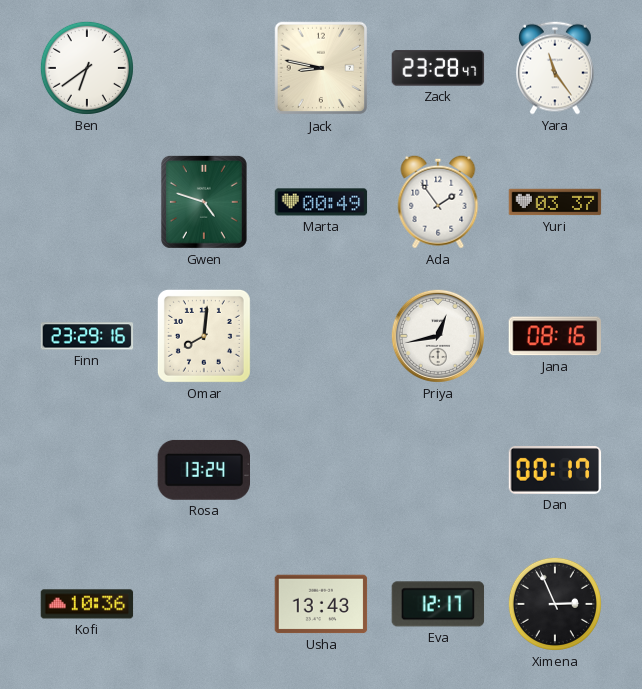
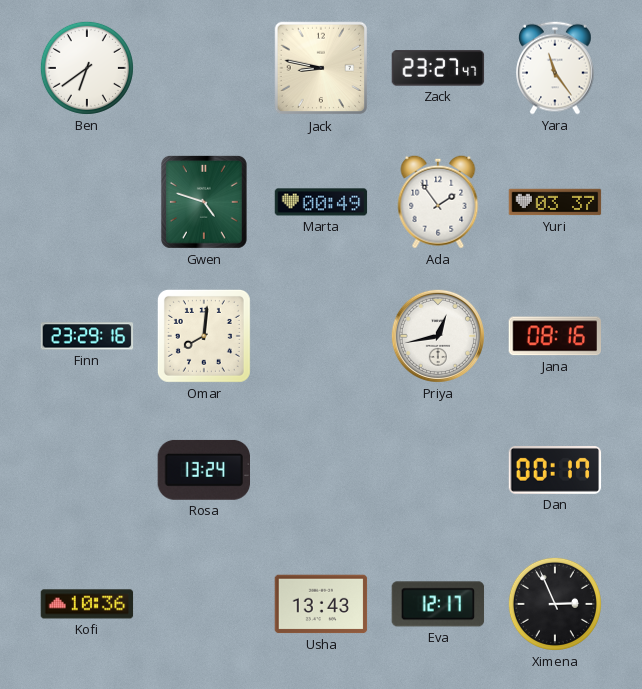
Zack: 23:28 -> 23:27 (438, 68)
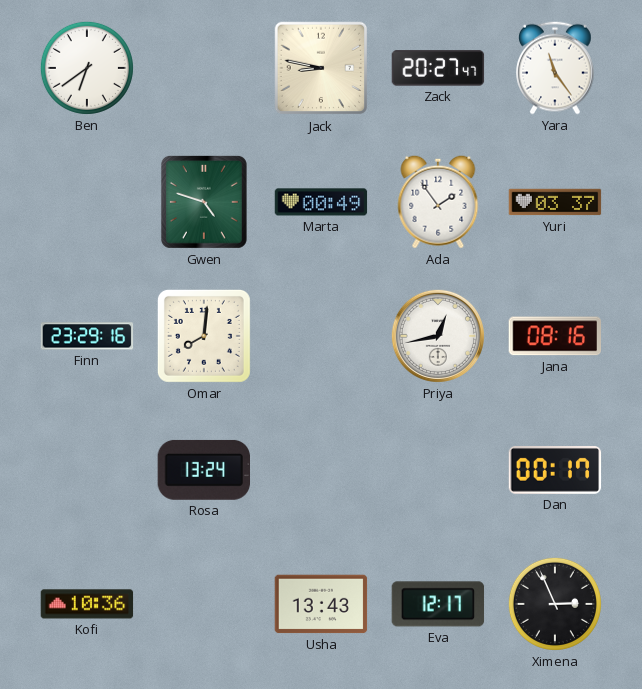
Zack: 23:27 -> 20:27 (438, 68)
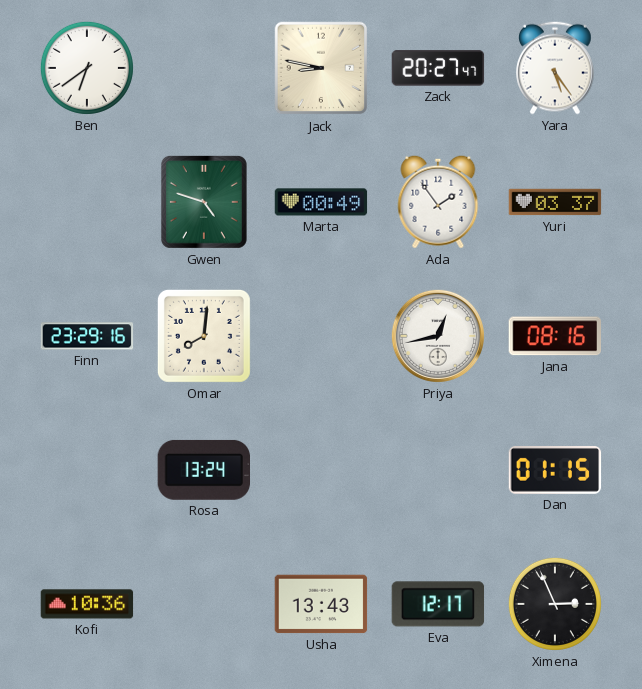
Yara: 11:24 -> 5:24 (555, 68)
Dan: 00:17 -> 01:15 (555, 471)
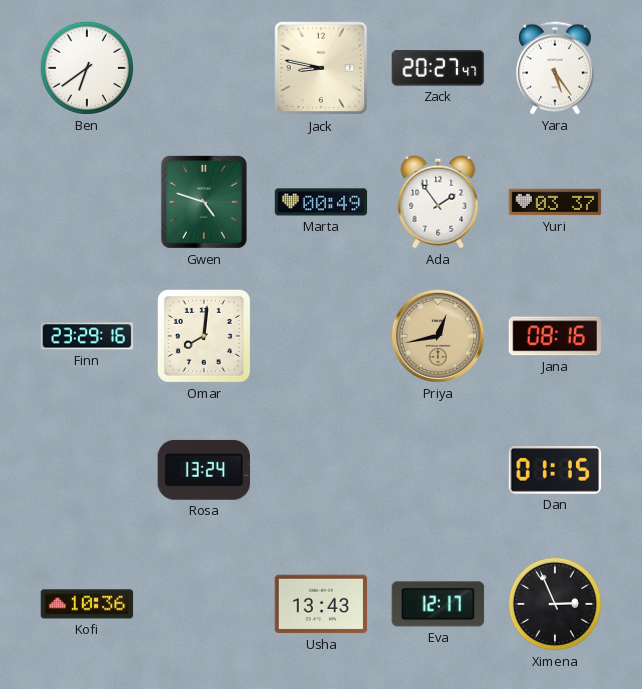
Priya dial: white -> champagne (438, 336)
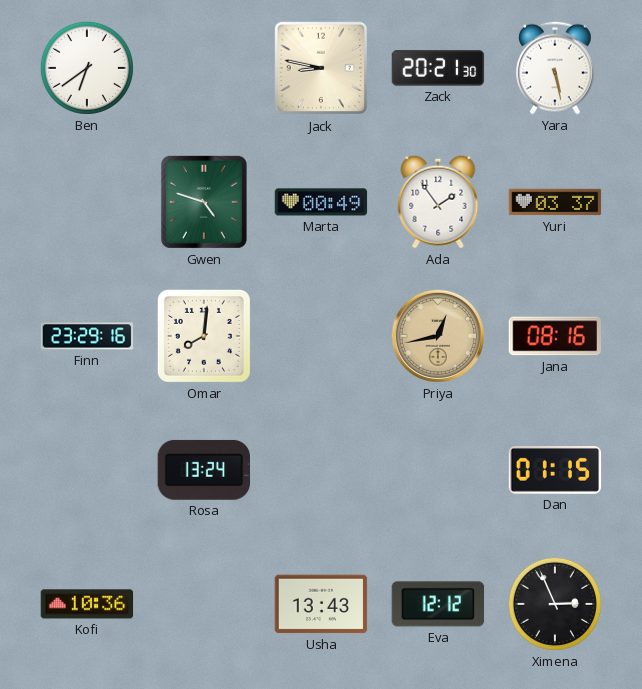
Zack: 20:27 -> 20:21 (438, 68)
Yara: 5:24 -> 5:28 (555, 68)
Eva: 12:17 -> 12:12 (438, 604)
